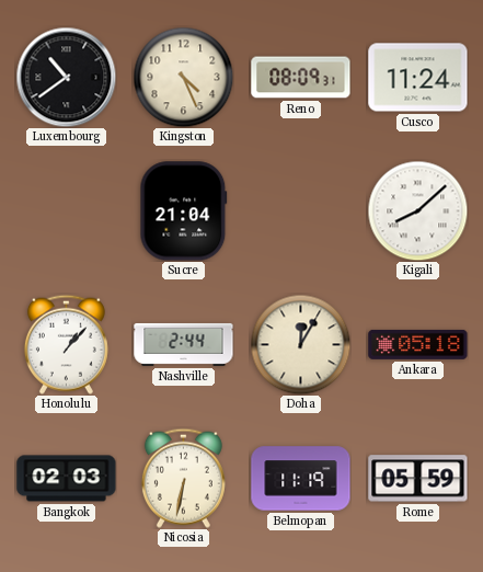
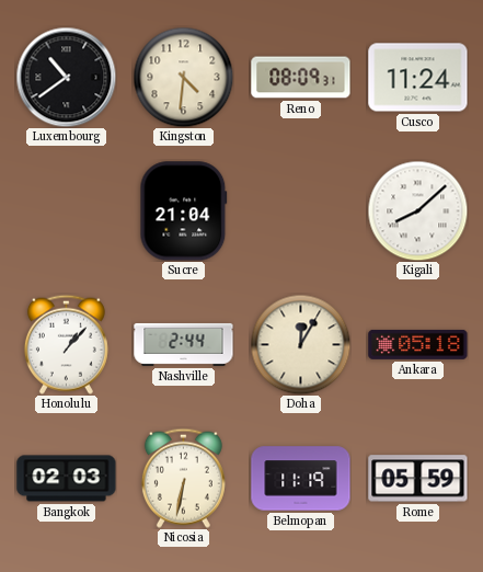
Kingston: 4:26 -> 4:31 (183, 77)
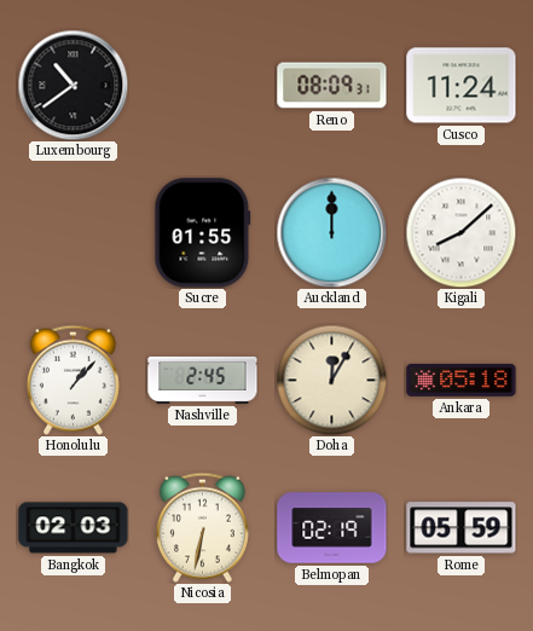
Kingston: 4:31 -> none (183, 77)
Sucre: 21:04 -> 01:55 (203, 233)
Auckland: none -> 12:00 (331, 232)
Nashville: 2:44 -> 2:45 (203, 380)
Belmopan: 11:19 -> 02:19 (332, 528)
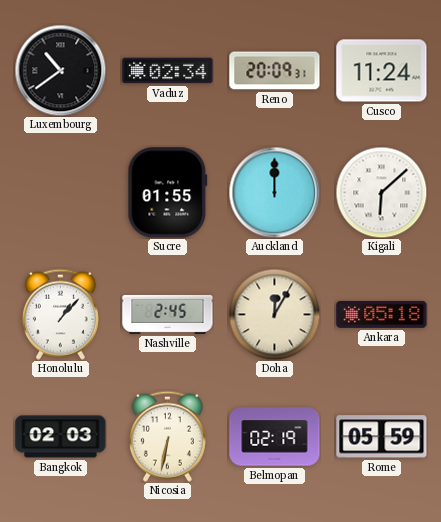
Vaduz: none -> 02:34 (168, 71)
Reno: 08:09 -> 20:09 (275, 71)
Kigali: 8:08 -> 6:08 (381, 192)
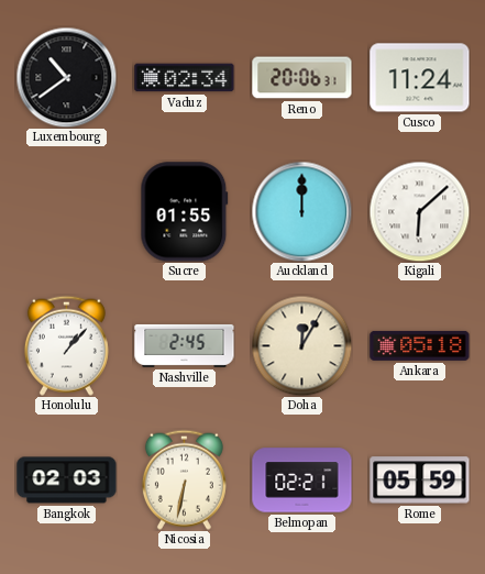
Reno: 20:09 -> 20:06 (302, 78)
Belmopan: 02:19 -> 02:21 (302, 481)
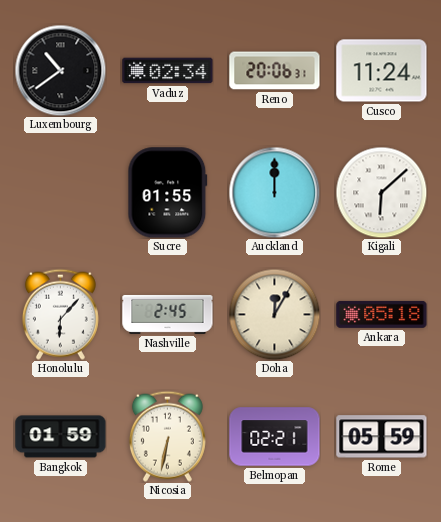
Honolulu: 1:07 -> 6:07 (60, 314)
Bangkok: 02:03 -> 01:59 (61, 437)
